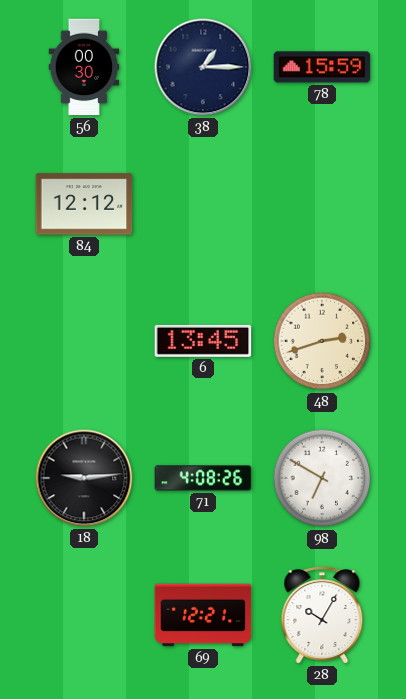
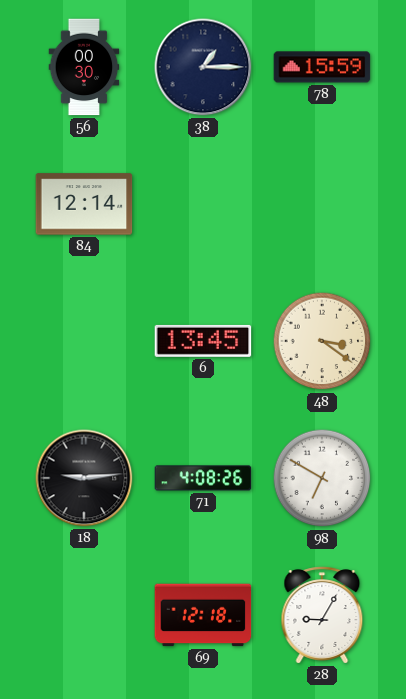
84: 12:12 -> 12:14 (84, 204)
48: 2:42 -> 3:21 (322, 341)
69: 12:21 -> 12:18 (203, 615)
28: 10:05 -> 9:05 (322, 615)
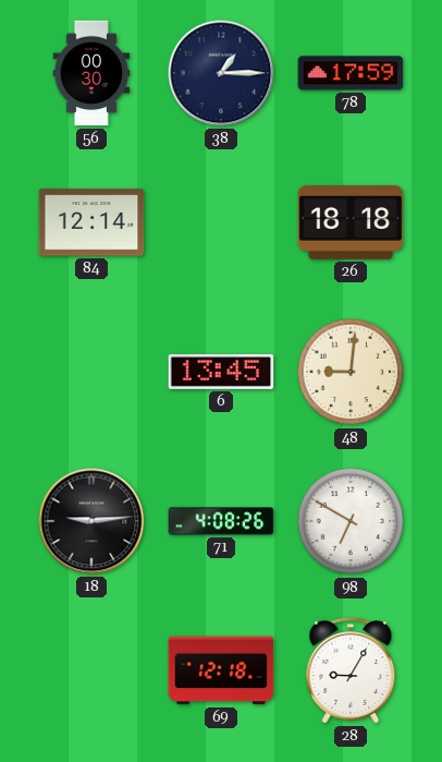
78: 15:59 -> 17:59 (351, 73)
26: none -> 18:18 (351, 222)
48: 3:21 -> 9:01 (351, 372)
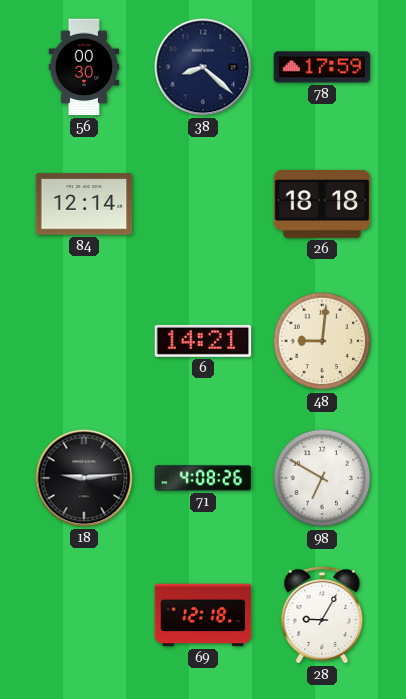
38: 1:15 -> 8:22 (203, 67)
6: 13:45 -> 14:21 (203, 341)
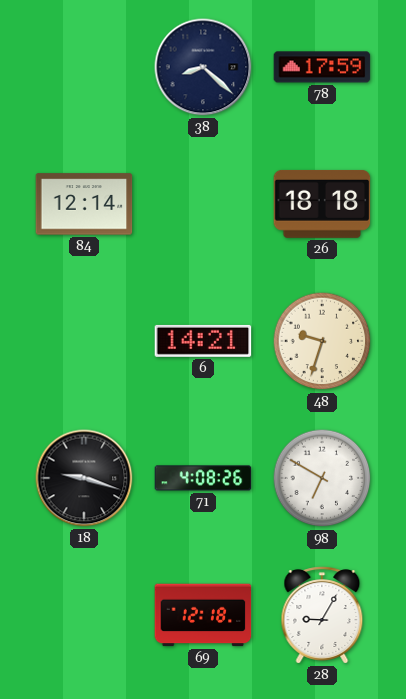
56: 00:30 -> none (84, 67)
48: 9:01 -> 9:33 (322, 341)
18: 9:14 -> 9:18 (84, 478)
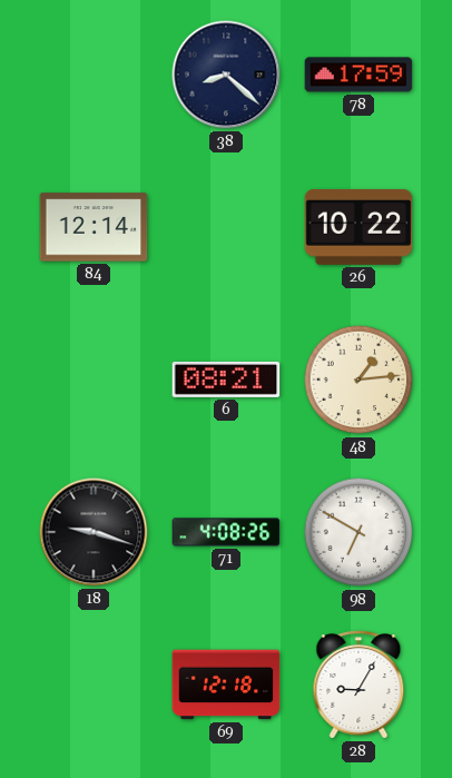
26: 18:18 -> 10:22 (358, 227)
6: 14:21 -> 08:21 (226, 380)
48: 9:33 -> 1:14 (358, 380)
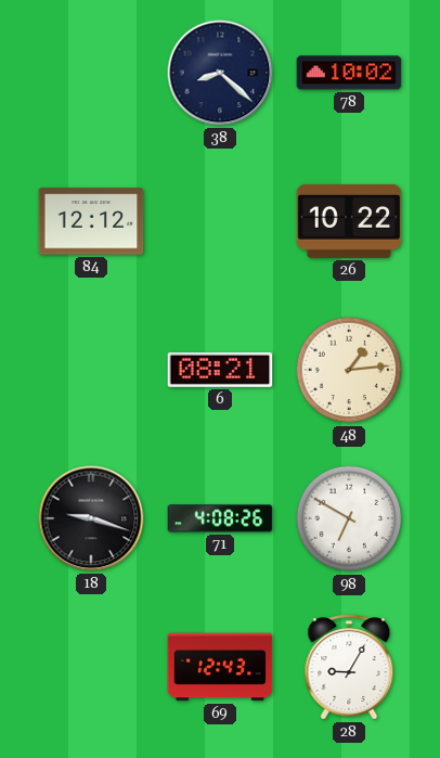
78: 17:59 -> 10:02 (349, 73)
84: 12:14 -> 12:12 (91, 221)
69: 12:18 -> 12:43 (220, 667)
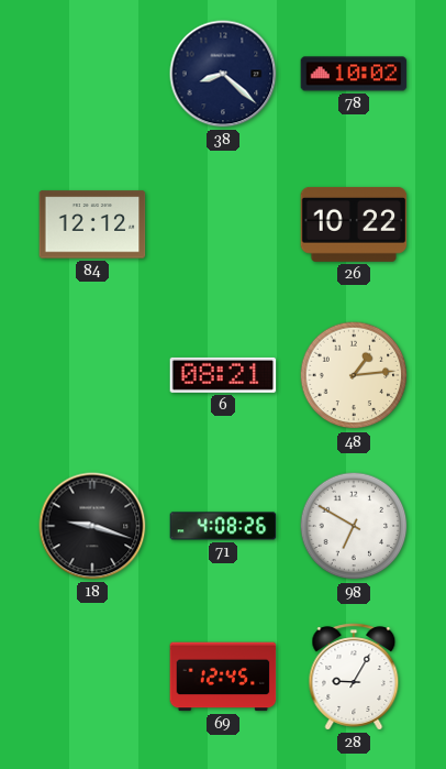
69: 12:43 -> 12:45 (223, 677)
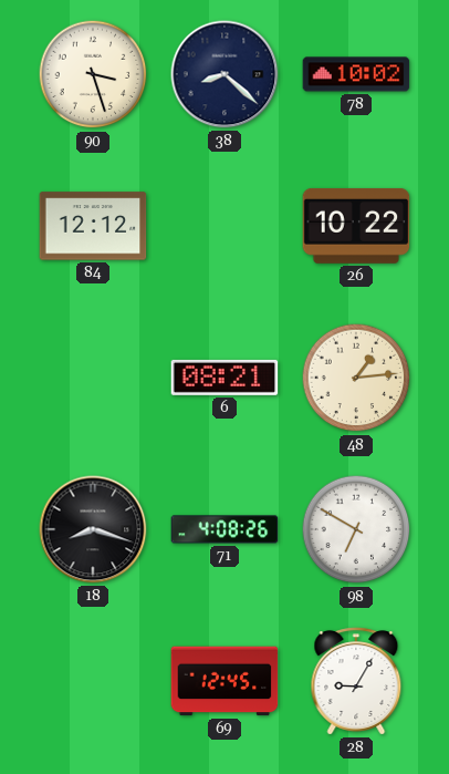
90: none -> 3:27 (93, 74)
18: 9:18 -> 8:18 (93, 529)
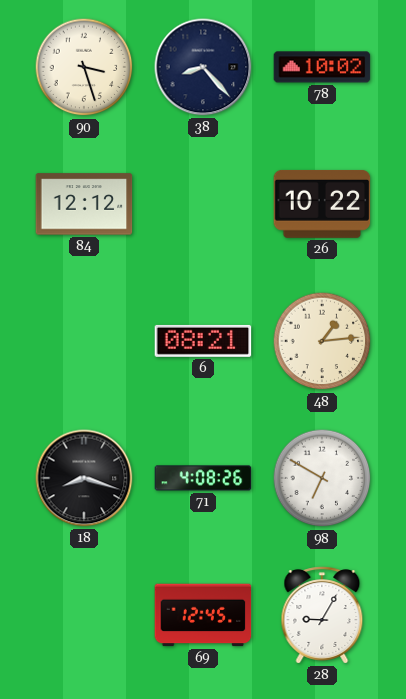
38: 8:22 -> 8:23 (203, 67)
